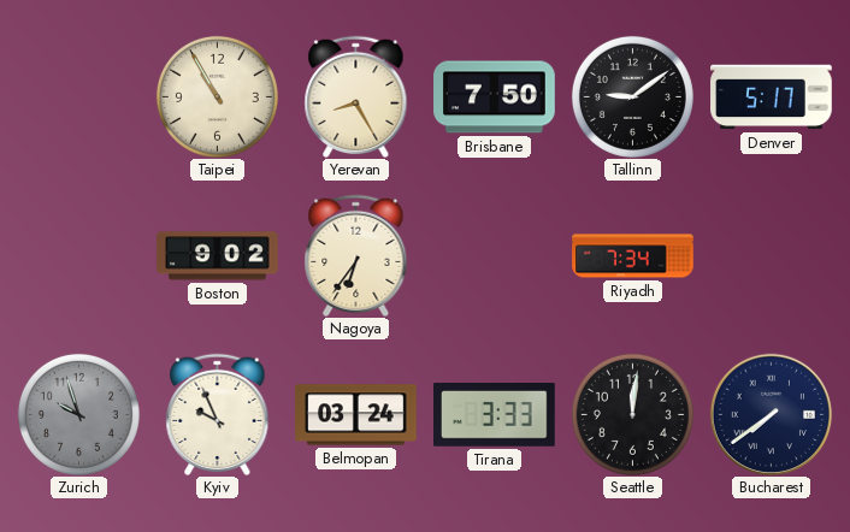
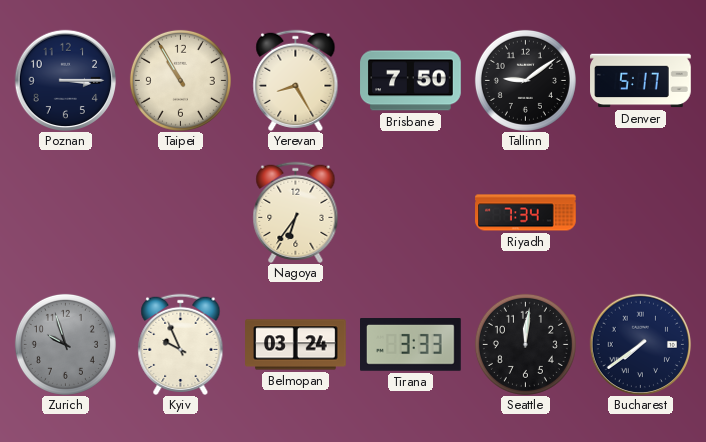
Poznan: none -> 3:15 (65, 80)
Boston: 9:02 -> none (218, 256)
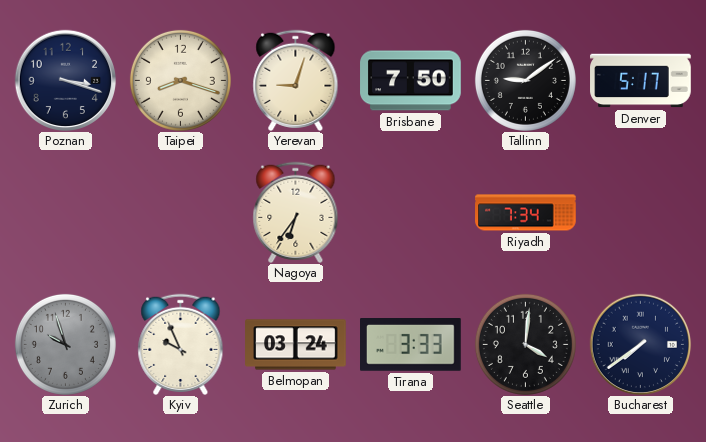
Poznan: 3:15 -> 3:18 (65, 80)
Taipei: 10:55 -> 8:18 (180, 80)
Yerevan: 8:25 -> 9:03 (296, 80)
Seattle: 12:01 -> 4:01 (525, 344)
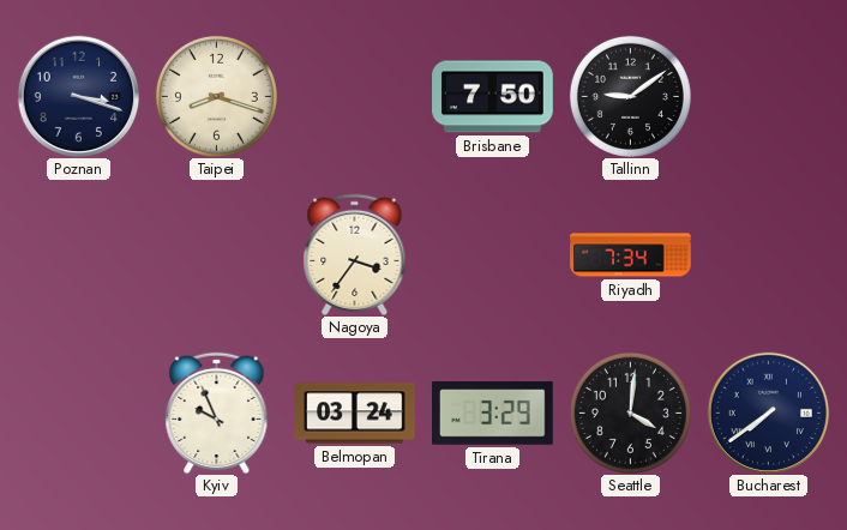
Yerevan: 9:03 -> none (296, 80)
Denver: 5:17 -> none (641, 81)
Nagoya: 6:36 -> 3:36 (355, 254)
Zurich: 9:57 -> none (65, 344)
Tirana: 3:33 -> 3:29 (493, 414)
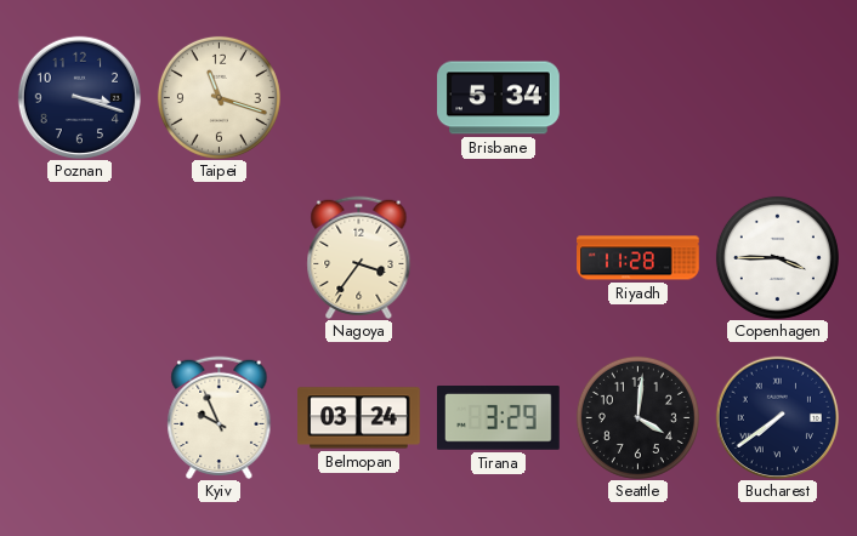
Taipei: 8:18 -> 11:18 (218, 97)
Brisbane: 7:50 -> 5:34 (499, 98)
Tallinn: 9:09 -> none (630, 96)
Riyadh: 7:34 -> 11:28 (639, 258)
Copenhagen: none -> 3:45 (777, 257)
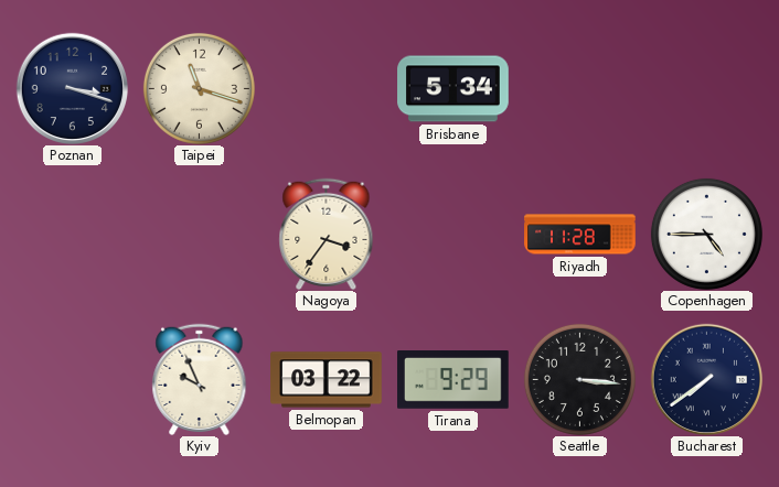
Copenhagen: 3:45 -> 4:45 (706, 234)
Belmopan: 03:24 -> 03:22 (327, 380)
Tirana: 3:29 -> 9:29 (453, 380)
Seattle: 4:01 -> 3:16 (579, 379)
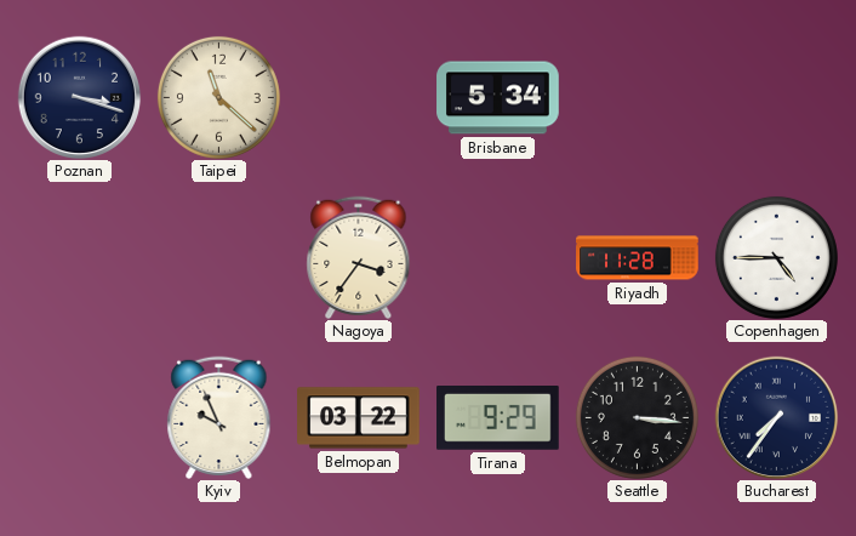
Taipei: 11:18 -> 11:22 (218, 97)
Bucharest: 7:39 -> 7:36 (776, 417)
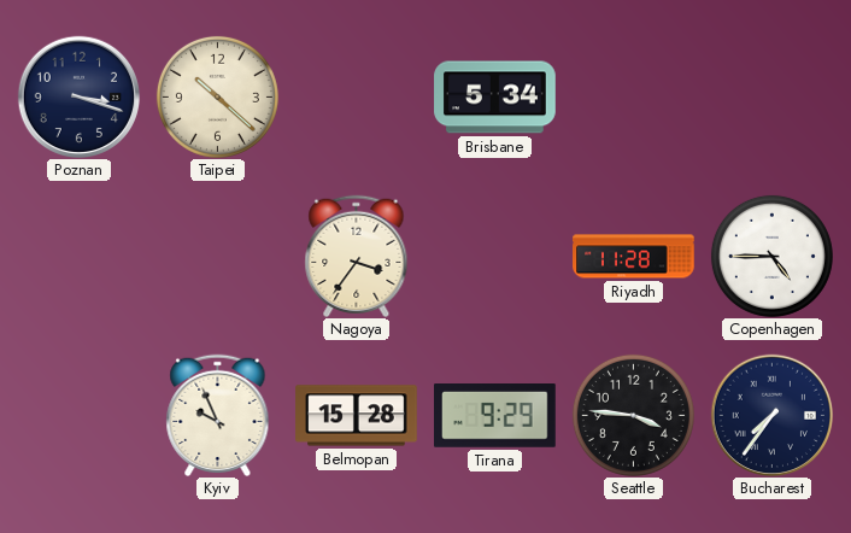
Taipei: 11:22 -> 10:22 (217, 96)
Belmopan: 03:22 -> 15:28 (357, 416)
Seattle: 3:16 -> 3:46 (633, 415)
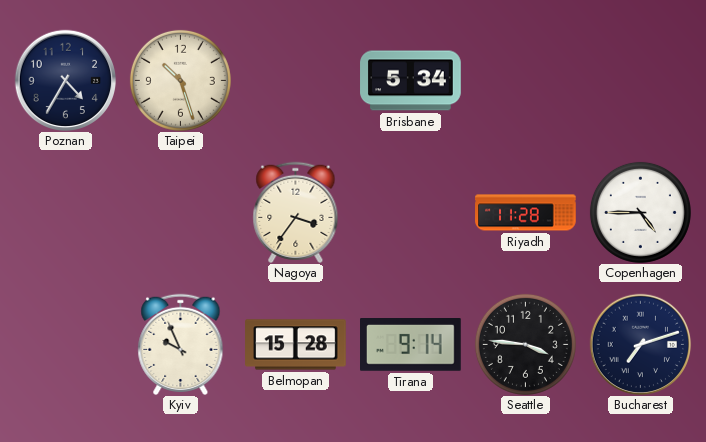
Poznan: 3:18 -> 4:35 (65, 80)
Taipei: 10:22 -> 10:27 (180, 80)
Tirana: 9:29 -> 9:14 (411, 345)
Bucharest: 7:36 -> 7:12 (640, 344)
